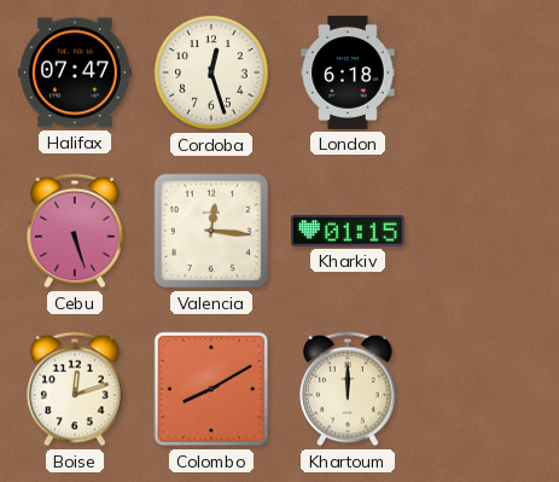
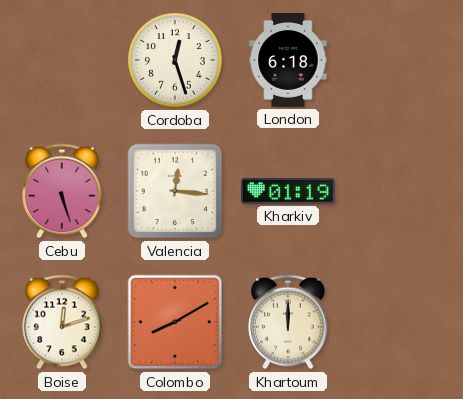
Halifax: 07:47 -> none (75, 72)
Kharkiv: 01:15 -> 01:19 (288, 191)
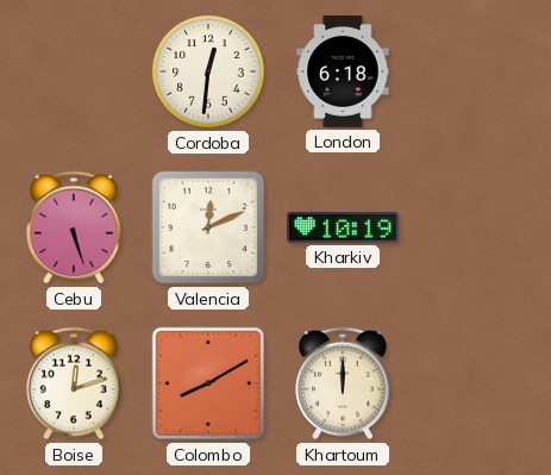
Cordoba: 12:27 -> 12:31 (208, 71)
Valencia: 12:16 -> 12:11 (208, 227)
Kharkiv: 01:19 -> 10:19 (343, 227)
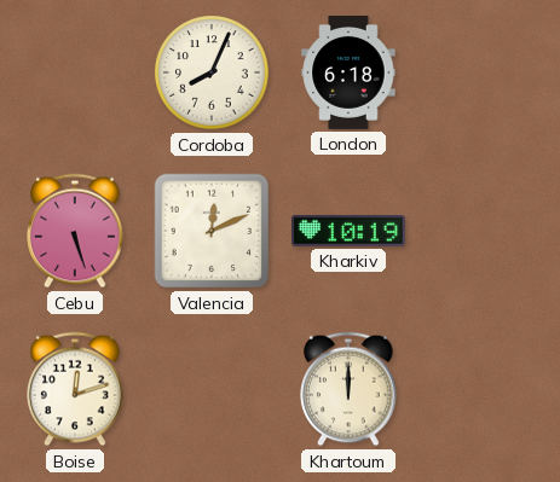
Cordoba: 12:31 -> 8:04 (212, 72)
Colombo: 8:10 -> none (208, 383)
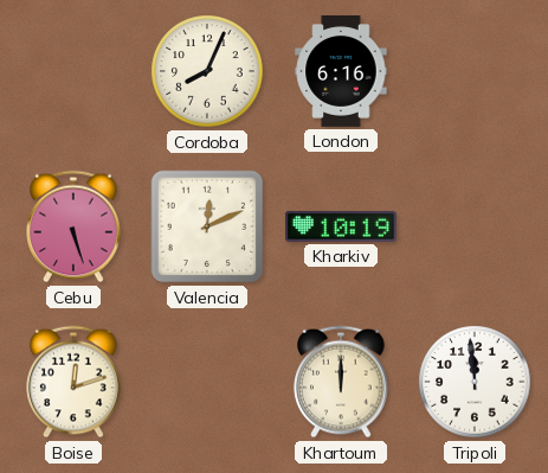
London: 6:18 -> 6:16 (341, 72)
Tripoli: none -> 11:59 (475, 382)
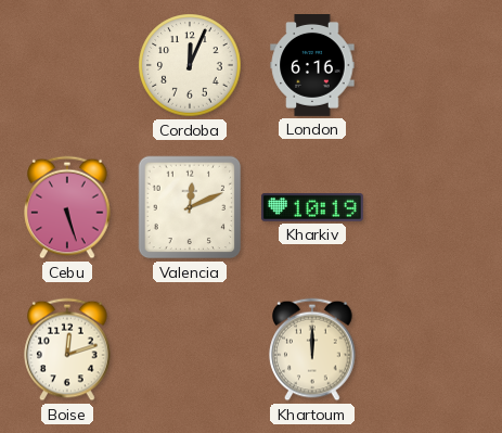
Cordoba: 8:04 -> 12:04 (190, 65)
Tripoli: 11:59 -> none (475, 382)
